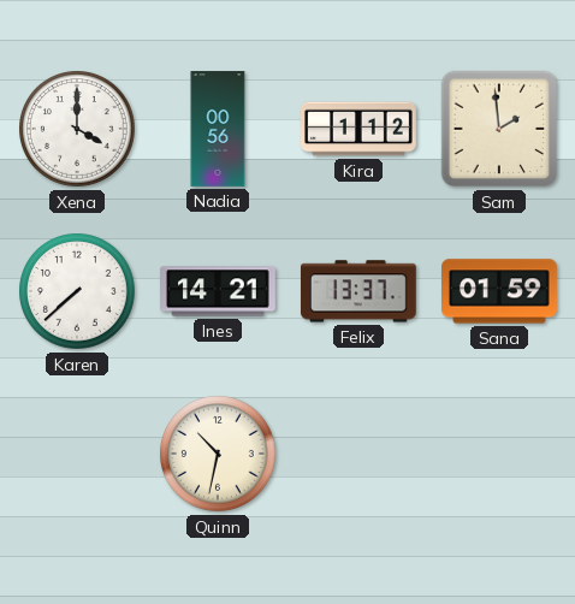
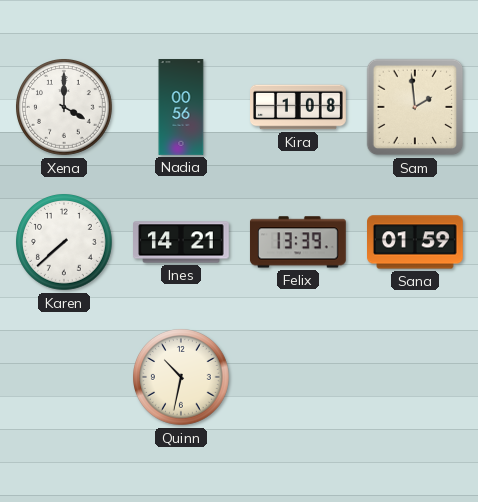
Kira: 1:12 -> 1:08 (298, 107)
Felix: 13:37 -> 13:39 (298, 242)
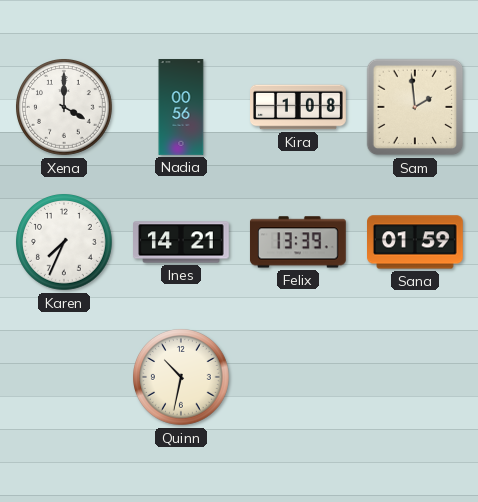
Karen: 7:38 -> 7:34 (65, 243)
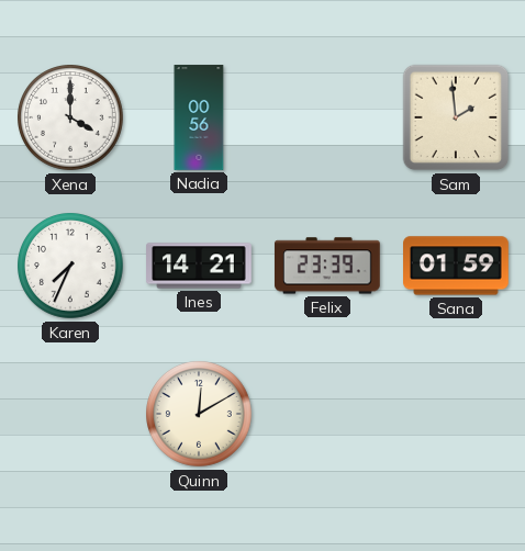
Kira: 1:08 -> none (298, 107)
Felix: 13:39 -> 23:39 (327, 266)
Quinn: 10:32 -> 12:10 (200, 415)
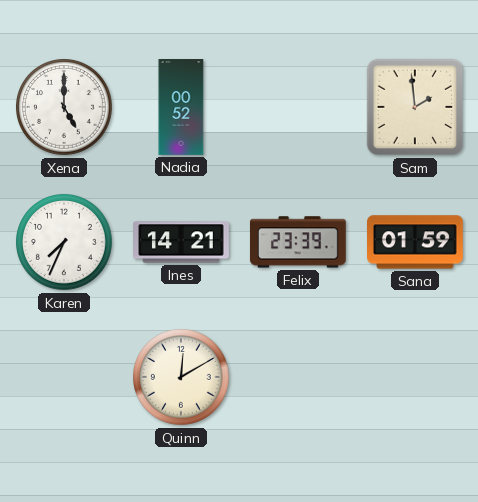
Xena: 4:00 -> 5:00 (65, 108)
Nadia: 00:56 -> 00:52 (181, 107)
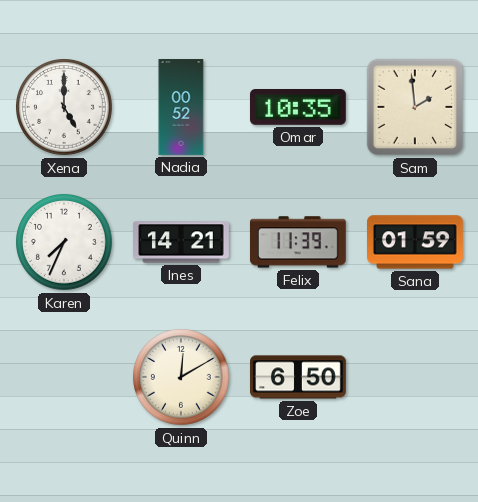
Omar: none -> 10:35 (298, 108)
Felix: 23:39 -> 11:39 (298, 242)
Zoe: none -> 6:50 (299, 377)
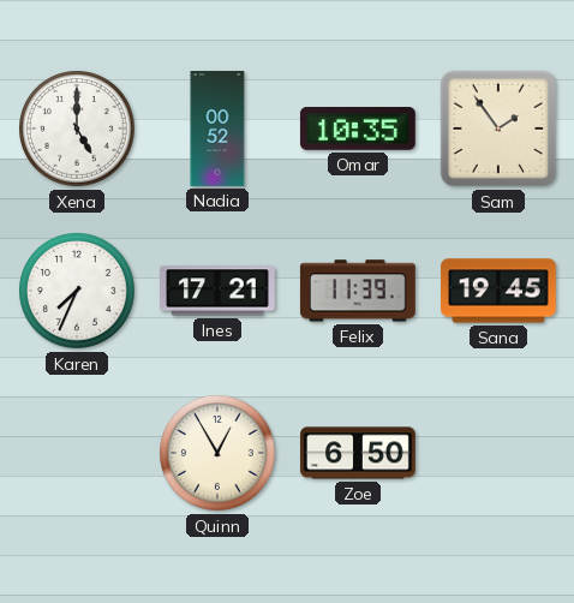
Sam: 1:59 -> 1:54 (498, 129)
Ines: 14:21 -> 17:21 (219, 291)
Sana: 01:59 -> 19:45 (500, 291)
Quinn: 12:10 -> 12:55 (219, 454)
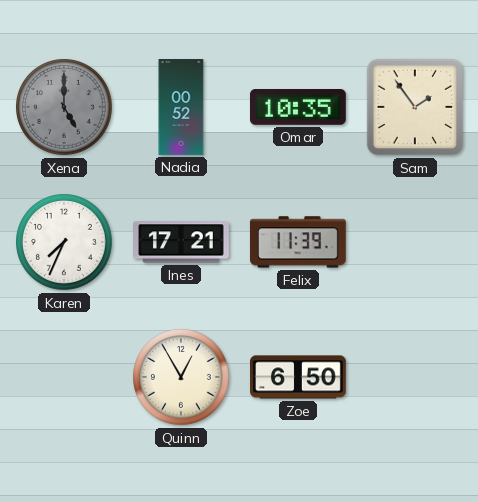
Xena dial: white -> grey (65, 108)
Sana: 19:45 -> none (500, 291)
